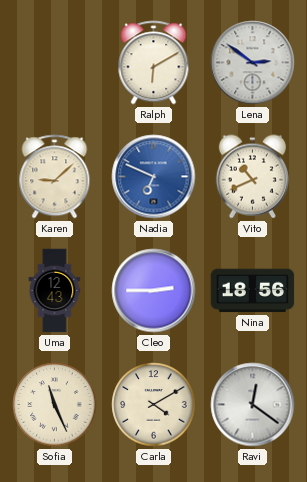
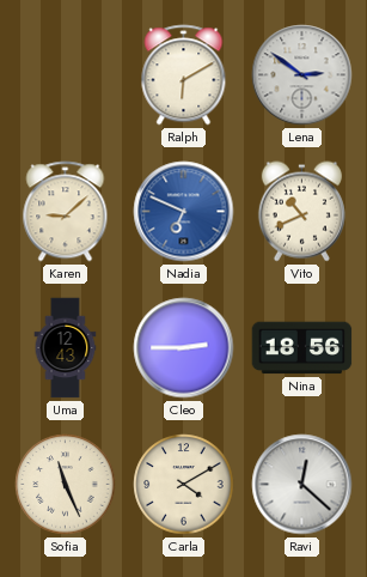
Ravi: 12:21 -> 12:22 (302, 485)
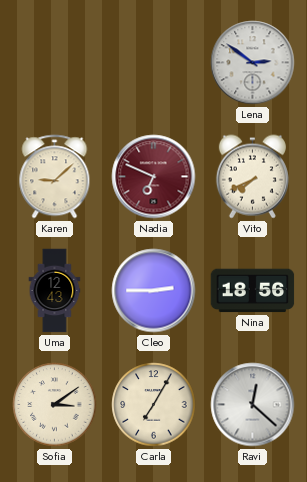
Ralph: 6:10 -> none (184, 75)
Nadia dial: blue -> burgundy (154, 177)
Vito: 10:41 -> 7:41 (252, 177)
Sofia: 11:26 -> 3:09 (55, 405)
Carla: 4:10 -> 7:05 (154, 405)
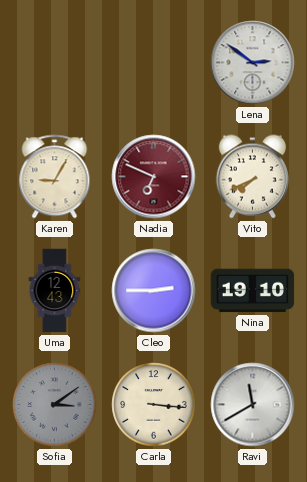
Karen: 9:08 -> 9:05 (55, 177)
Nina: 18:56 -> 19:10 (253, 291)
Sofia dial: cream -> grey (55, 405)
Carla: 7:05 -> 3:16 (154, 405)
Ravi: 12:22 -> 11:40 (253, 405)
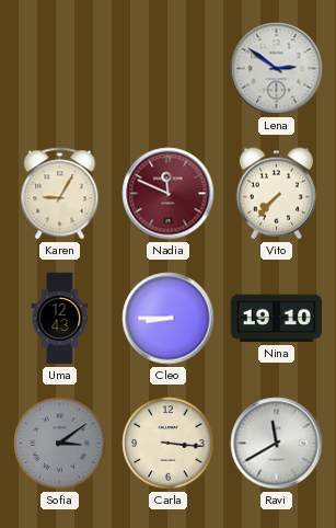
Nadia: 6:49 -> 11:49 (169, 194)
Vito: 7:41 -> 7:37 (276, 194)
Cleo: 2:45 -> 8:45 (169, 319)
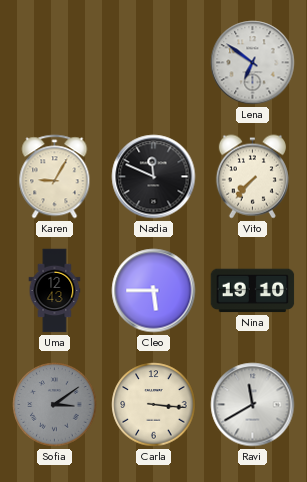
Lena: 2:51 -> 6:51 (253, 63)
Nadia dial: burgundy -> black (154, 177)
Cleo: 8:45 -> 5:45 (154, 291)
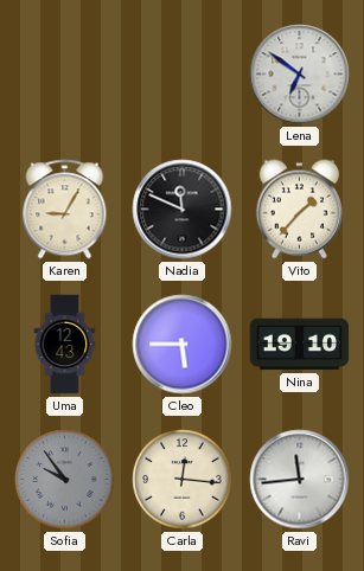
Vito: 7:37 -> 1:37 (299, 210)
Sofia: 3:09 -> 9:54 (65, 480)
Carla: 3:16 -> 12:16 (183, 480)
Ravi: 11:40 -> 11:44 (300, 480)
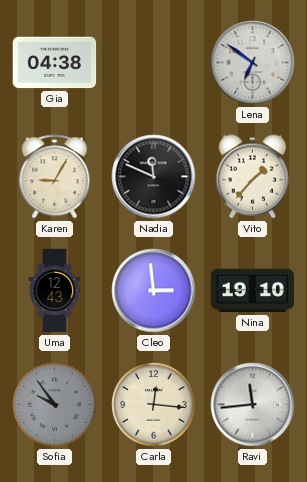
Gia: none -> 04:38 (55, 63)
Cleo: 5:45 -> 2:59 (154, 291)
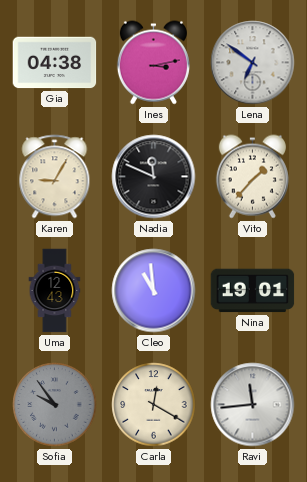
Ines: none -> 3:13 (153, 63)
Cleo: 2:59 -> 10:59 (154, 291)
Nina: 19:10 -> 19:01 (253, 291)
Carla: 12:16 -> 12:20 (154, 405)
